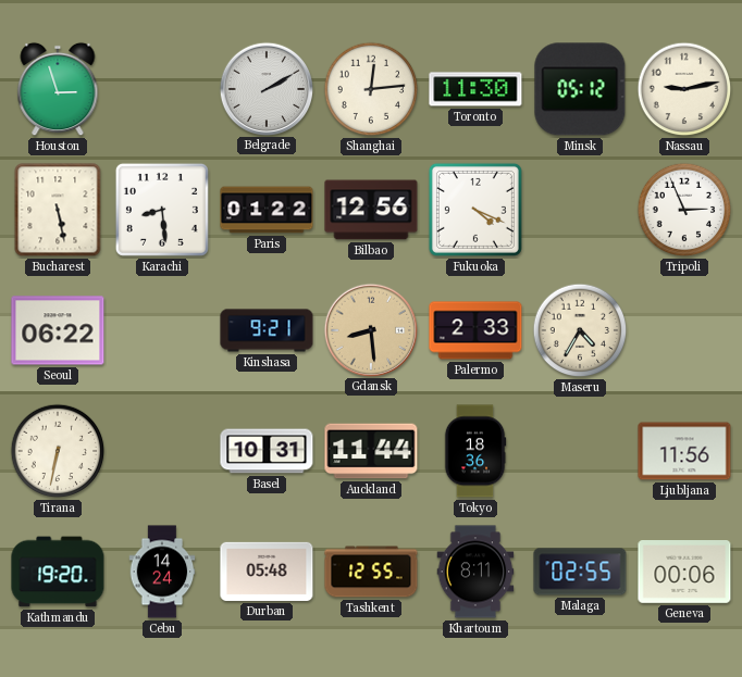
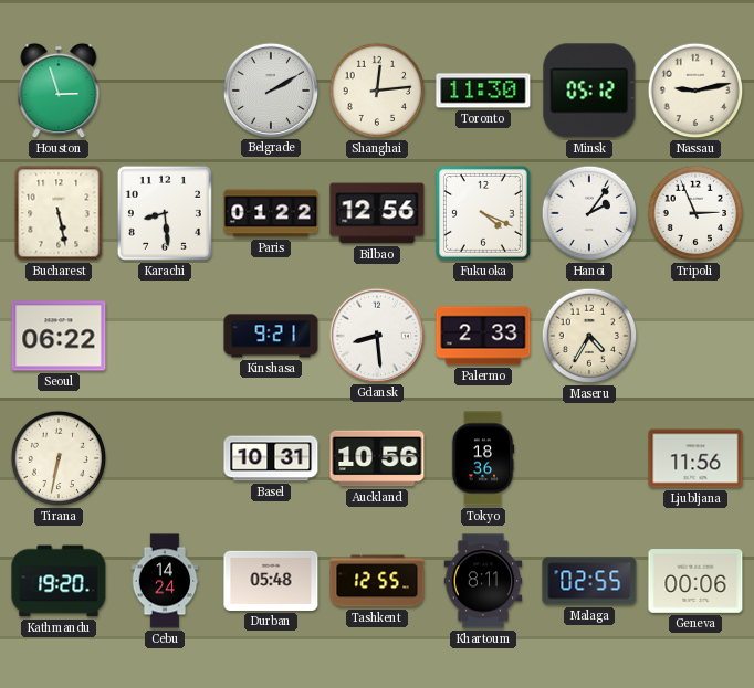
Hanoi: none -> 2:06 (589, 213)
Gdansk dial: champagne -> white (376, 335)
Auckland: 11:44 -> 10:56 (377, 458)
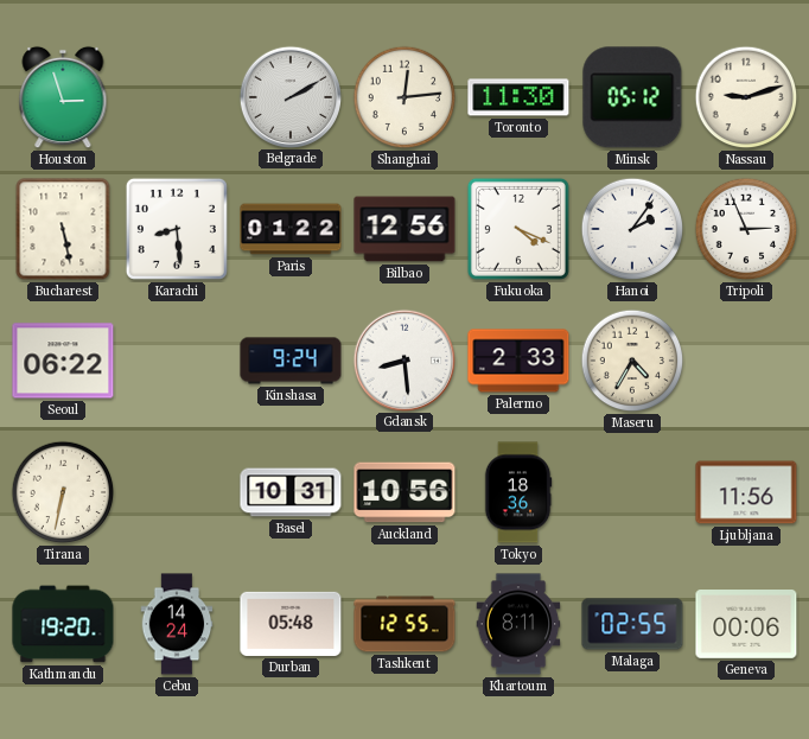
Nassau: 9:13 -> 9:12 (746, 97)
Kinshasa: 9:21 -> 9:24 (291, 361)
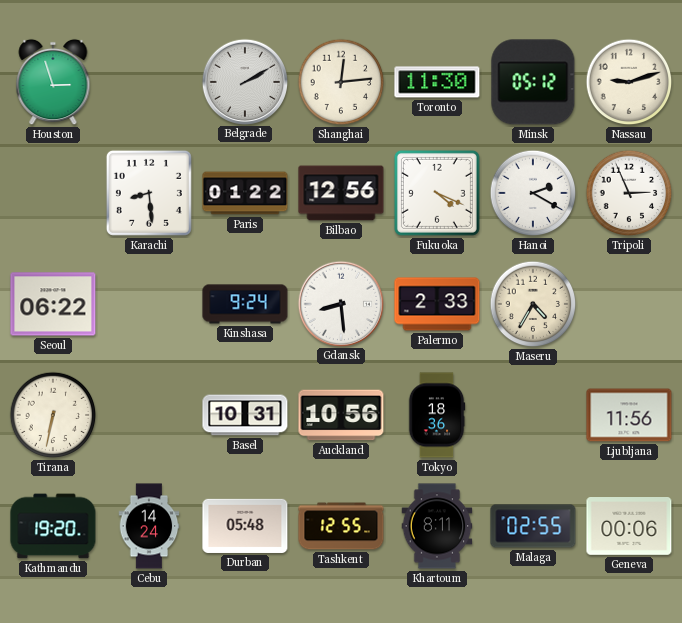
Bucharest: 5:28 -> none (63, 229)
Hanoi: 2:06 -> 2:20 (533, 193)
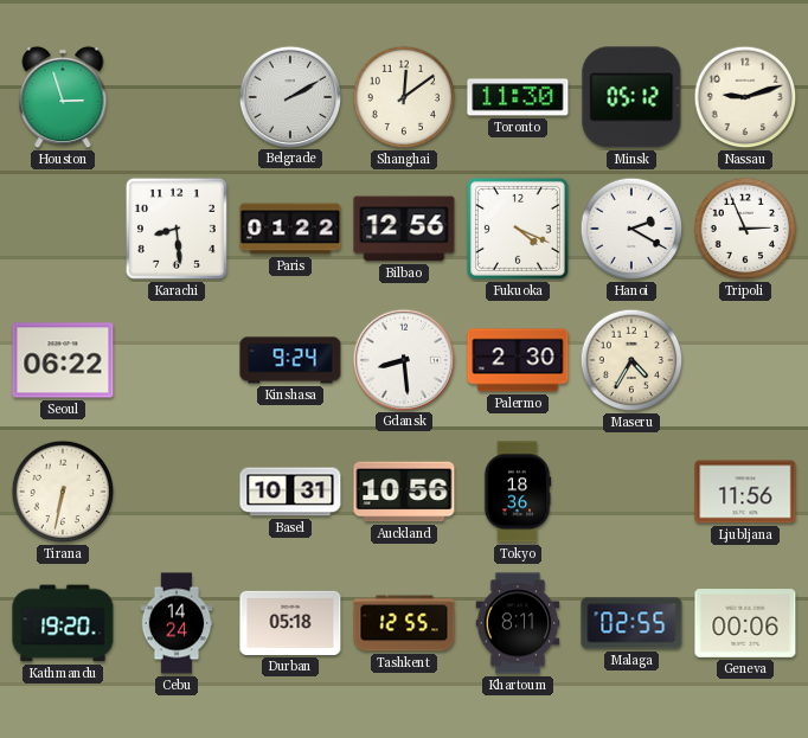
Shanghai: 12:14 -> 12:09 (404, 97)
Palermo: 2:33 -> 2:30 (518, 360)
Durban: 05:48 -> 05:18 (290, 623)
